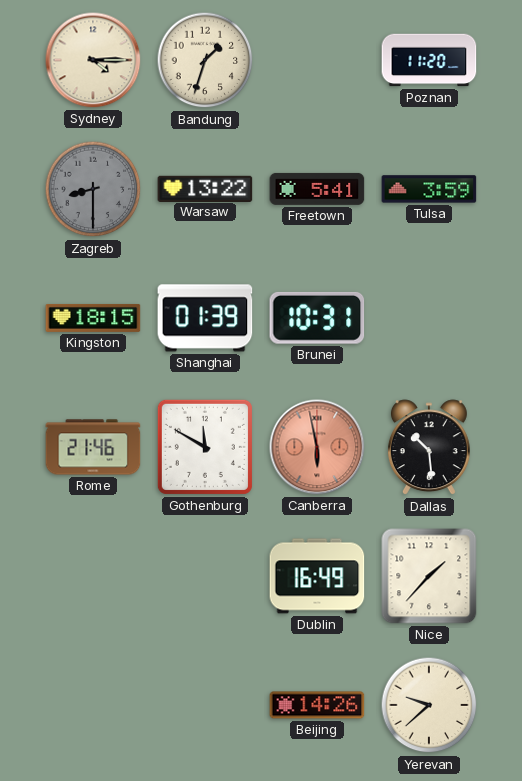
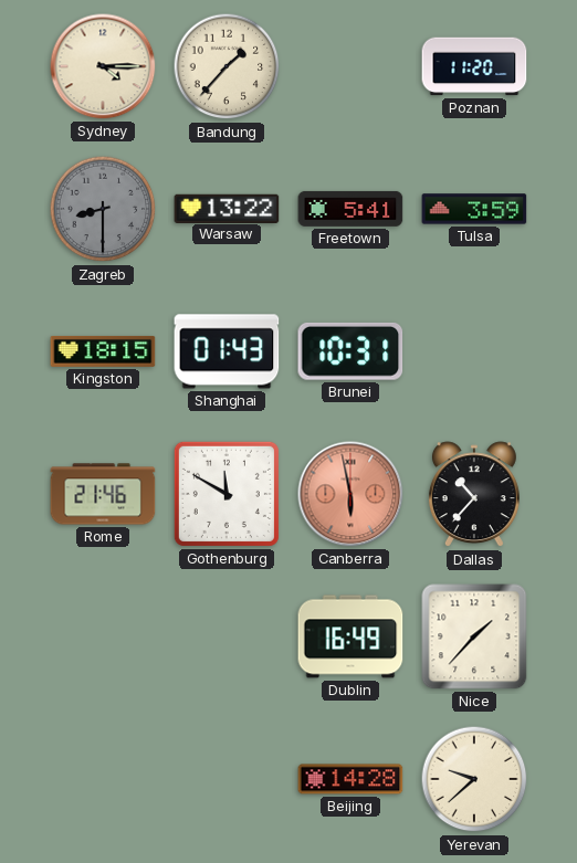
Bandung: 1:33 -> 1:37 (227, 66)
Shanghai: 01:39 -> 01:43 (227, 351)
Dallas: 10:29 -> 10:37 (474, 495)
Beijing: 14:26 -> 14:28 (350, 779)
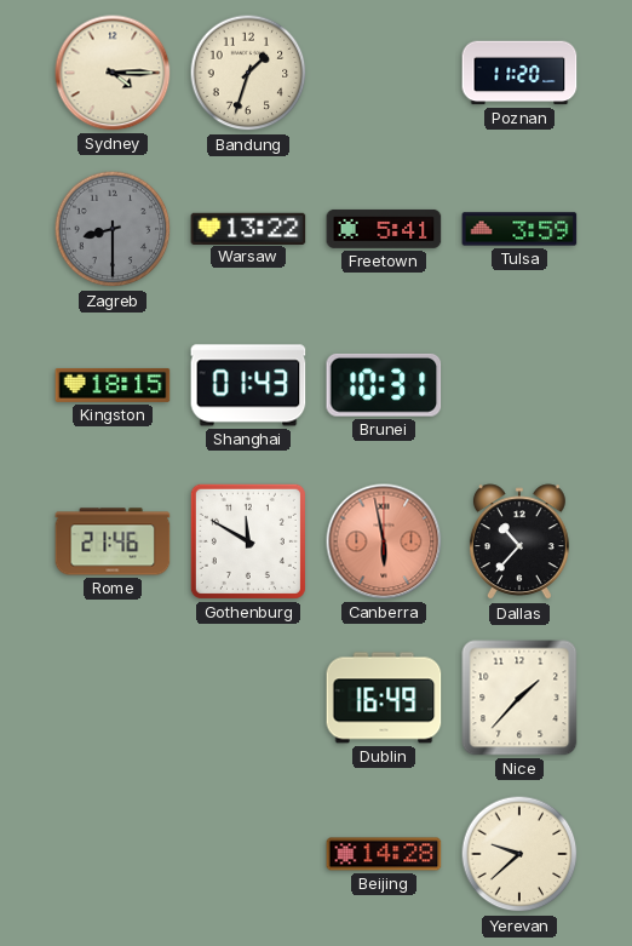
Bandung: 1:37 -> 1:33 (248, 73)
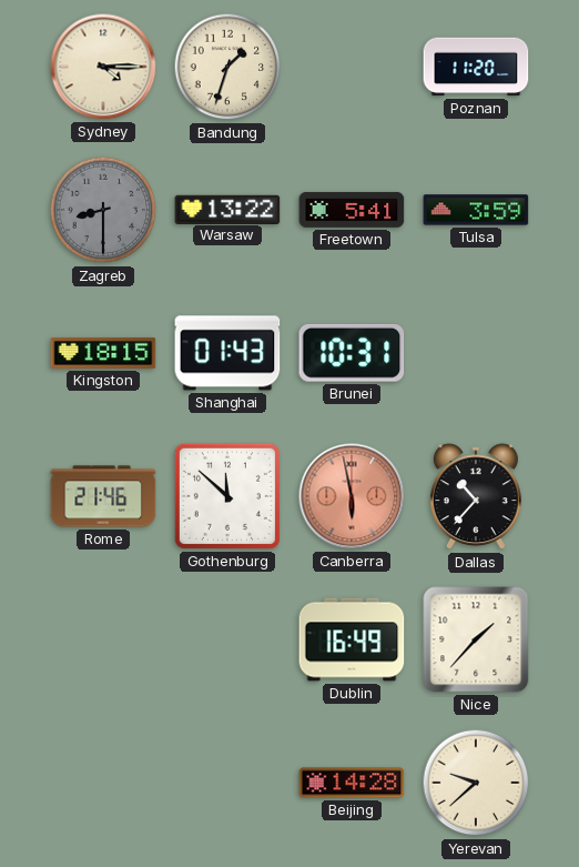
Gothenburg: 11:50 -> 11:52 (227, 496)
